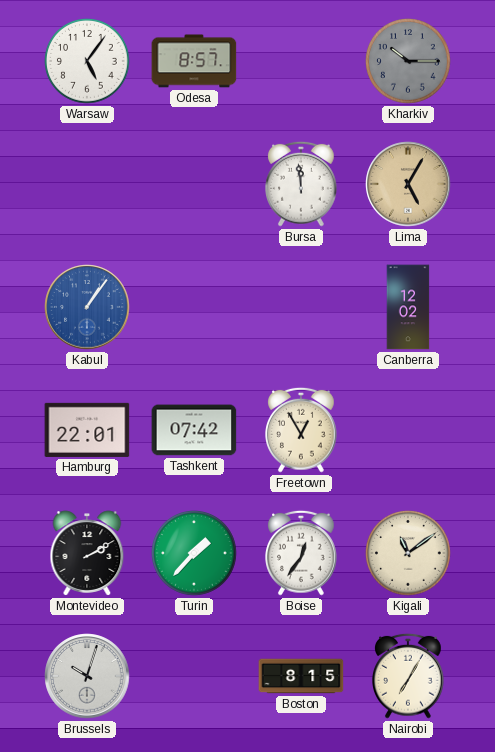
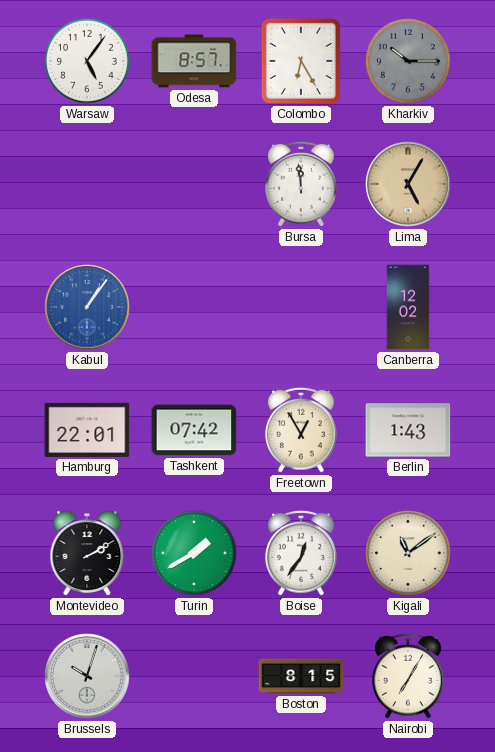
Colombo: none -> 6:25 (301, 61)
Berlin: none -> 1:43 (408, 430)
Turin: 1:37 -> 1:40 (195, 554)
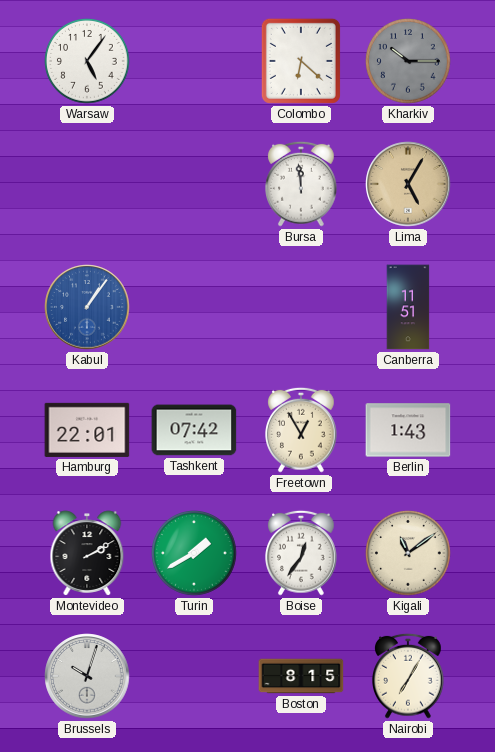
Odesa: 8:57 -> none (194, 61)
Colombo: 6:25 -> 6:22 (301, 61)
Canberra: 12:02 -> 11:51 (408, 307)
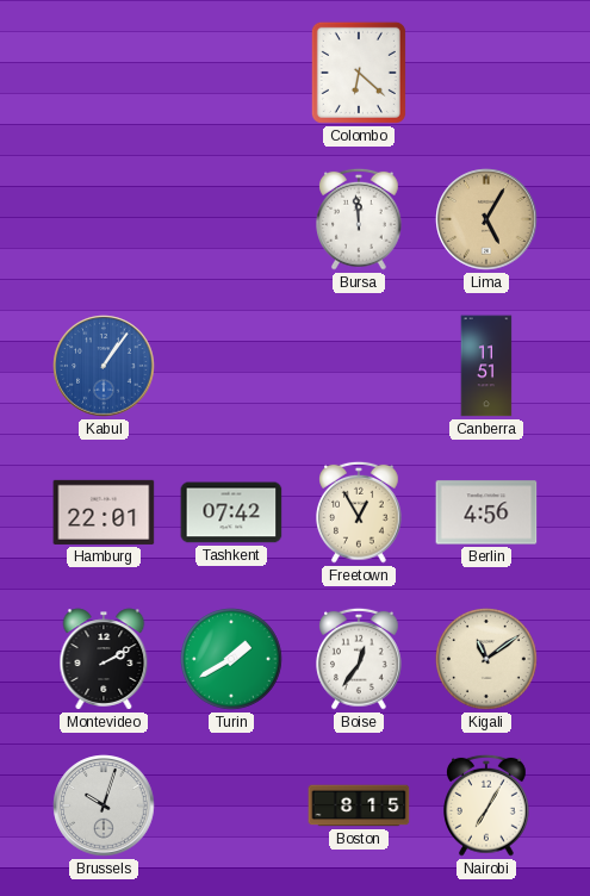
Warsaw: 5:06 -> none (88, 62)
Kharkiv: 10:15 -> none (409, 62)
Berlin: 1:43 -> 4:56 (486, 512)
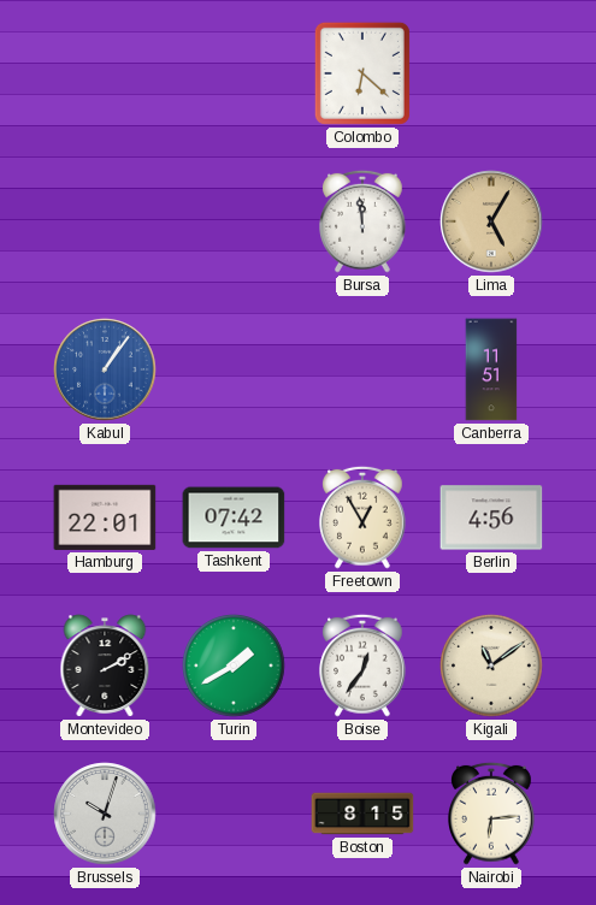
Nairobi: 7:05 -> 6:14 (492, 814)
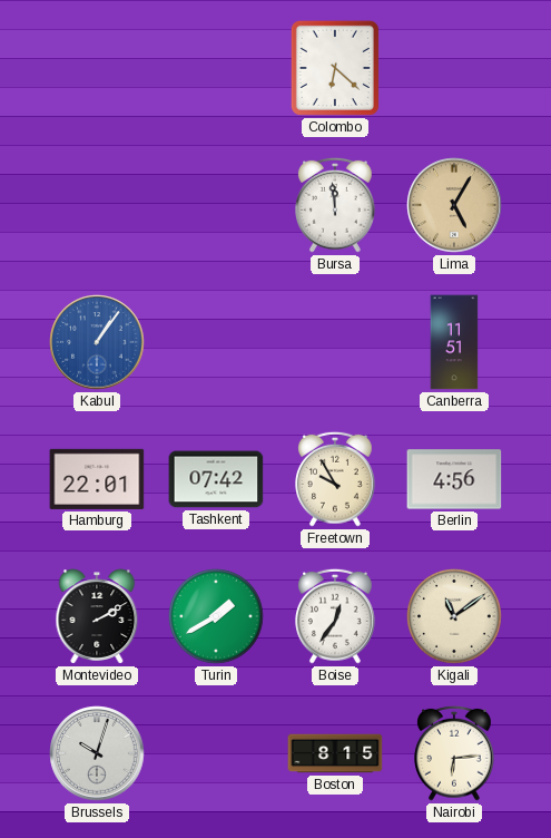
Freetown: 12:55 -> 9:55 (336, 479)
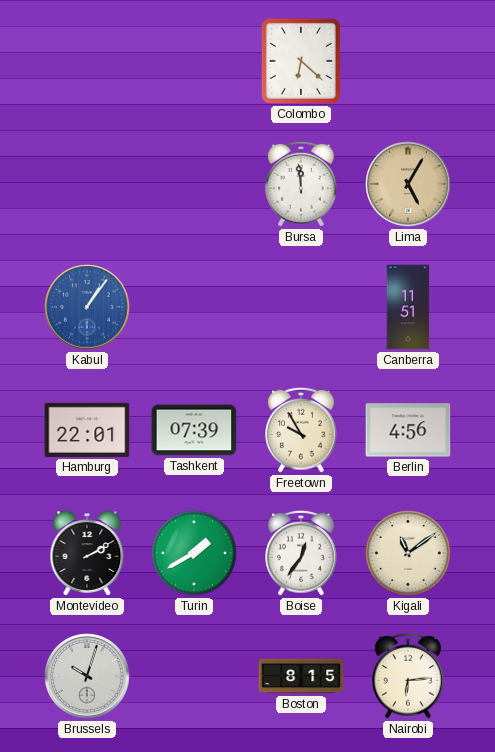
Tashkent: 07:42 -> 07:39 (194, 430)
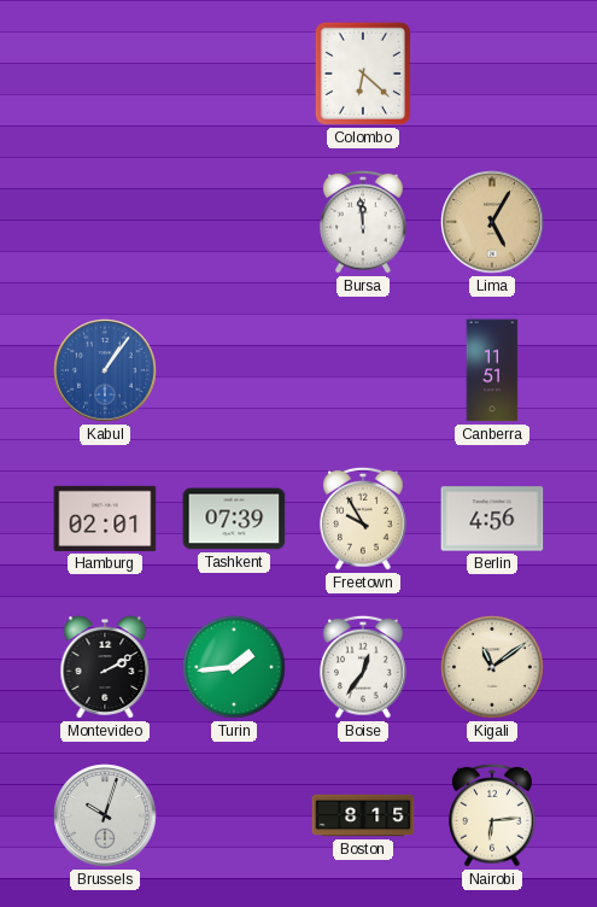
Hamburg: 22:01 -> 02:01 (105, 519)
Turin: 1:40 -> 1:44 (235, 668)
